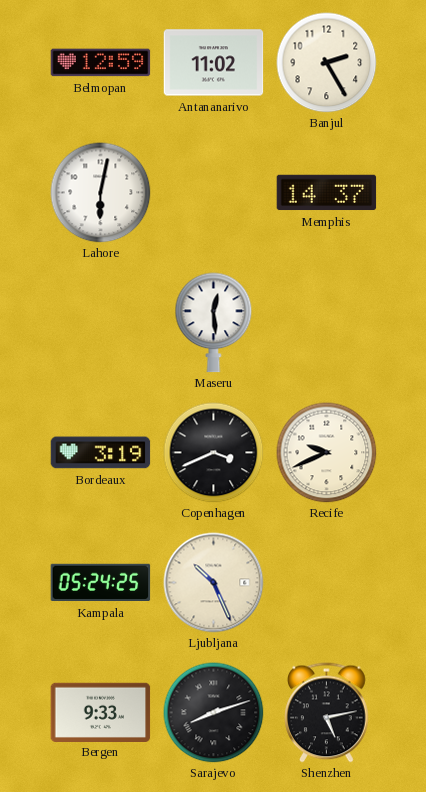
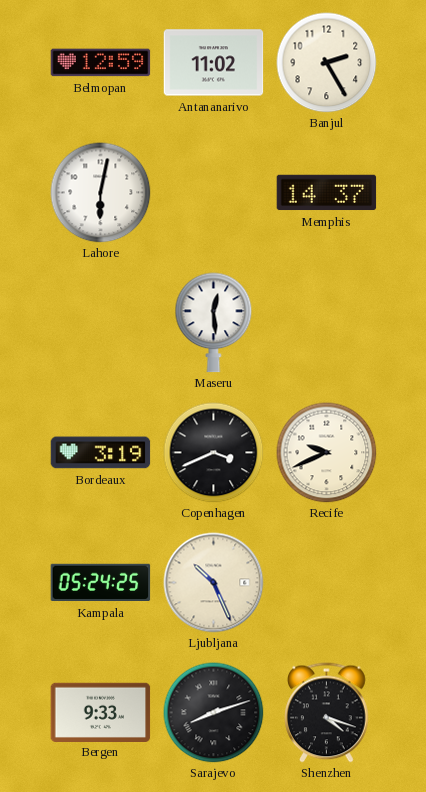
Shenzhen: 5:13 -> 4:18 (327, 713)
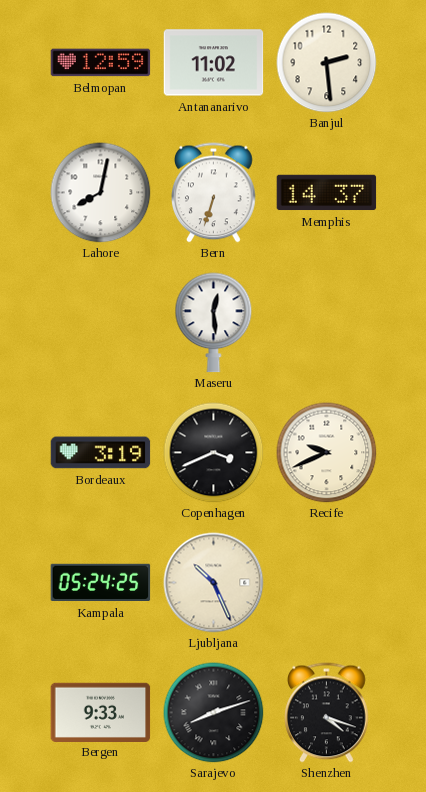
Banjul: 2:25 -> 2:29 (327, 63)
Lahore: 6:02 -> 8:02 (101, 193)
Bern: none -> 6:33 (214, 193)
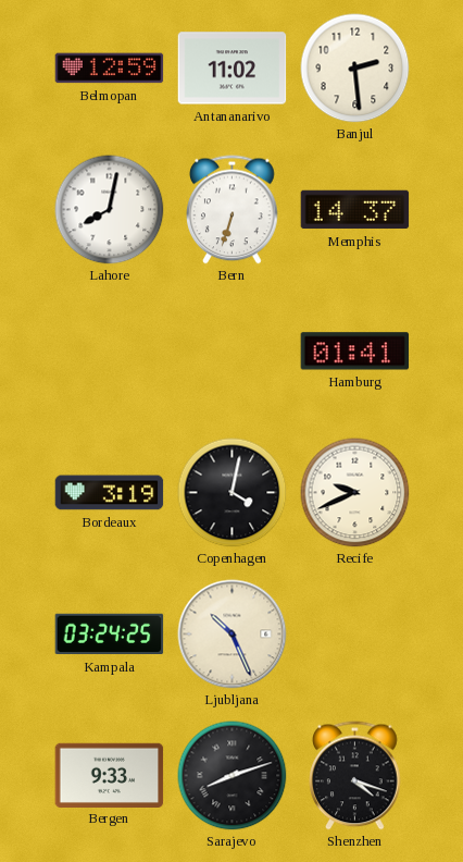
Maseru: 12:29 -> none (214, 323)
Hamburg: none -> 01:41 (355, 352)
Copenhagen: 3:41 -> 4:02 (233, 493)
Kampala: 05:24 -> 03:24 (110, 635)
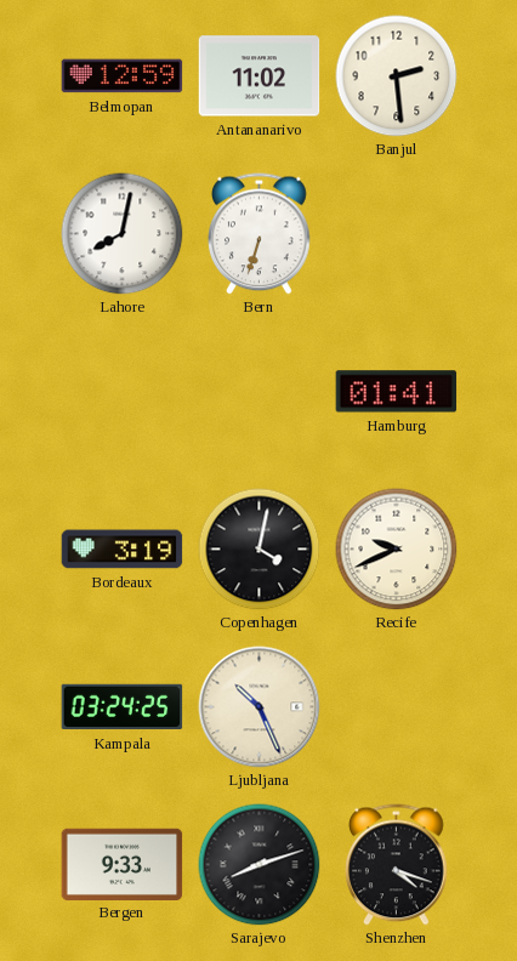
Memphis: 14:37 -> none (355, 210)
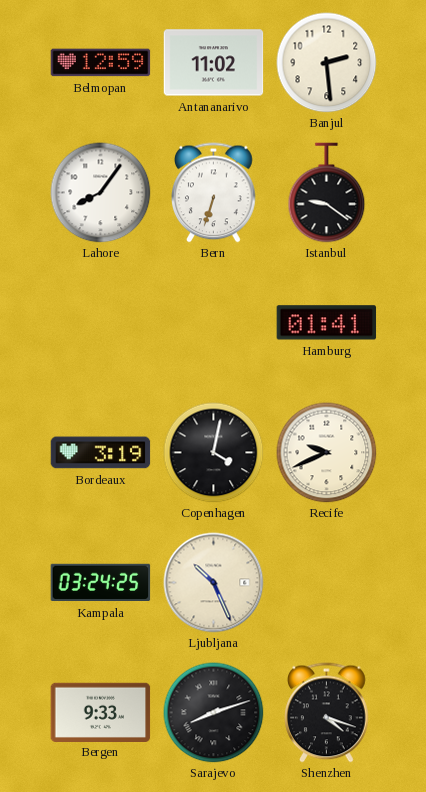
Lahore: 8:02 -> 8:06 (101, 193)
Istanbul: none -> 9:21 (327, 193)
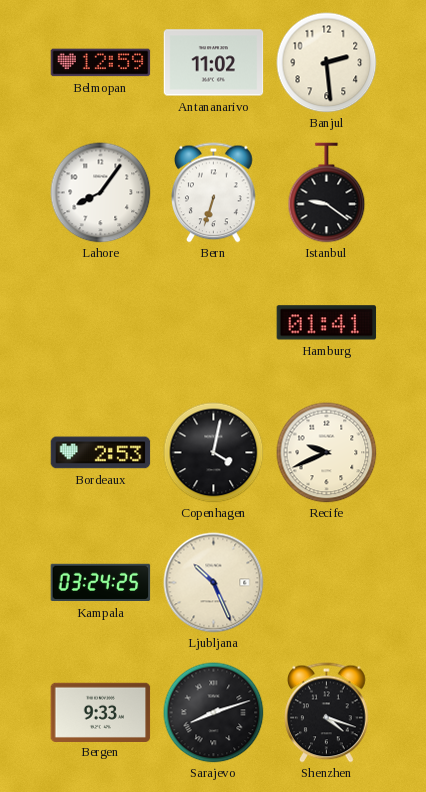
Bordeaux: 3:19 -> 2:53 (101, 453)
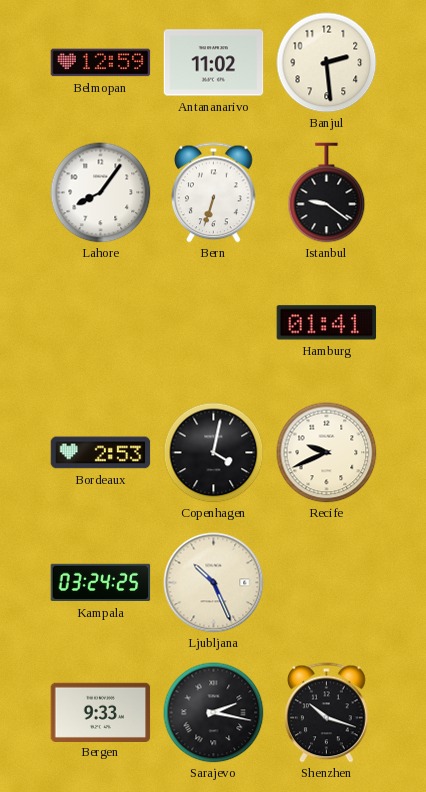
Sarajevo: 8:12 -> 2:17 (214, 713)
Shenzhen: 4:18 -> 10:18 (327, 713)
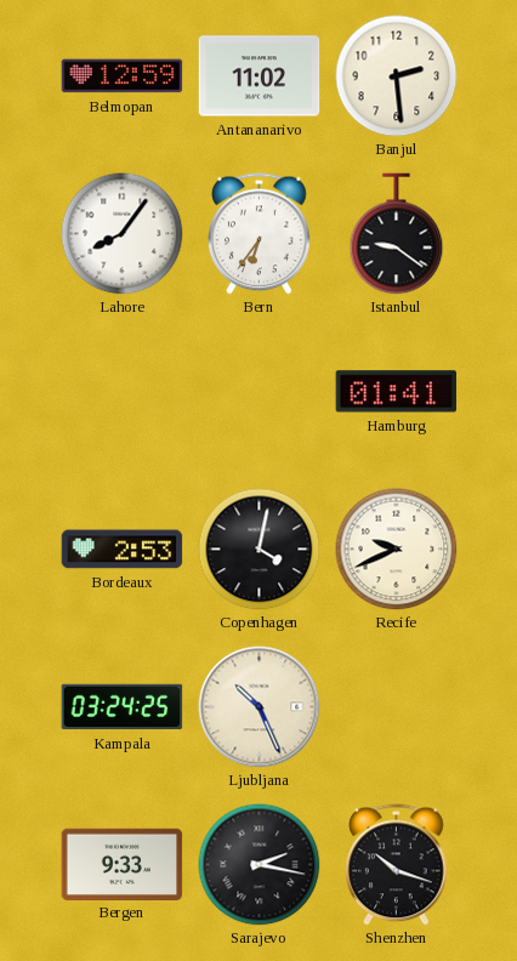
Bern: 6:33 -> 6:36 (260, 234)
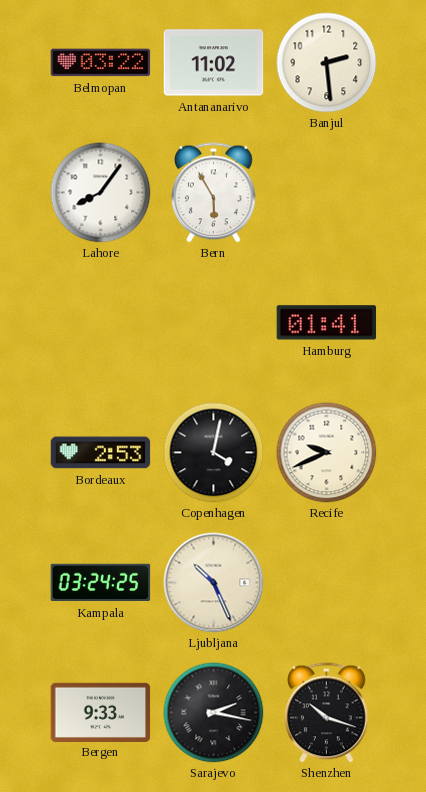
Belmopan: 12:59 -> 03:22 (101, 63)
Bern: 6:36 -> 5:55 (214, 193)
Istanbul: 9:21 -> none (397, 234)
